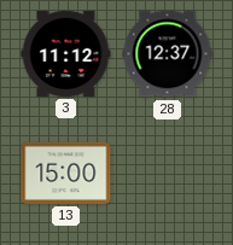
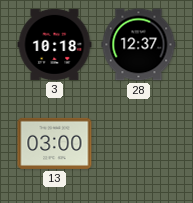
3: 11:12 -> 10:18 (55, 44)
13: 15:00 -> 03:00 (55, 143)
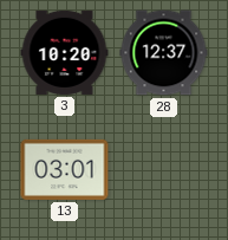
3: 10:18 -> 10:20 (65, 52)
13: 03:00 -> 03:01 (65, 169)
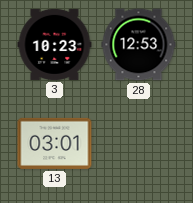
3: 10:20 -> 10:23 (55, 44)
28: 12:37 -> 12:53 (139, 45)
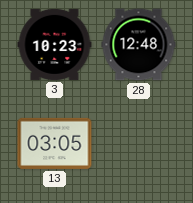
28: 12:53 -> 12:48 (139, 45)
13: 03:01 -> 03:05 (55, 143)
